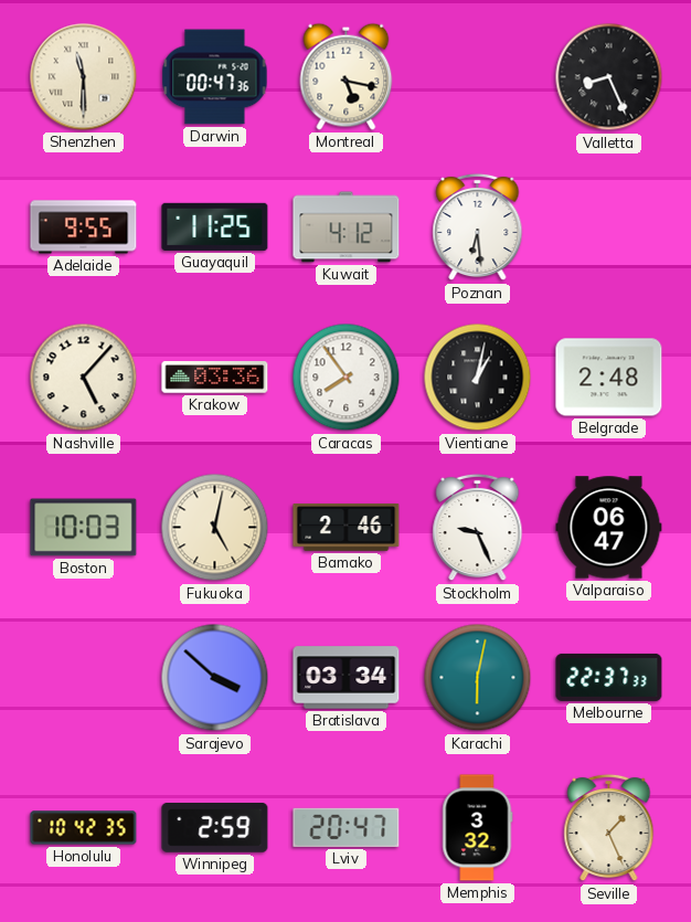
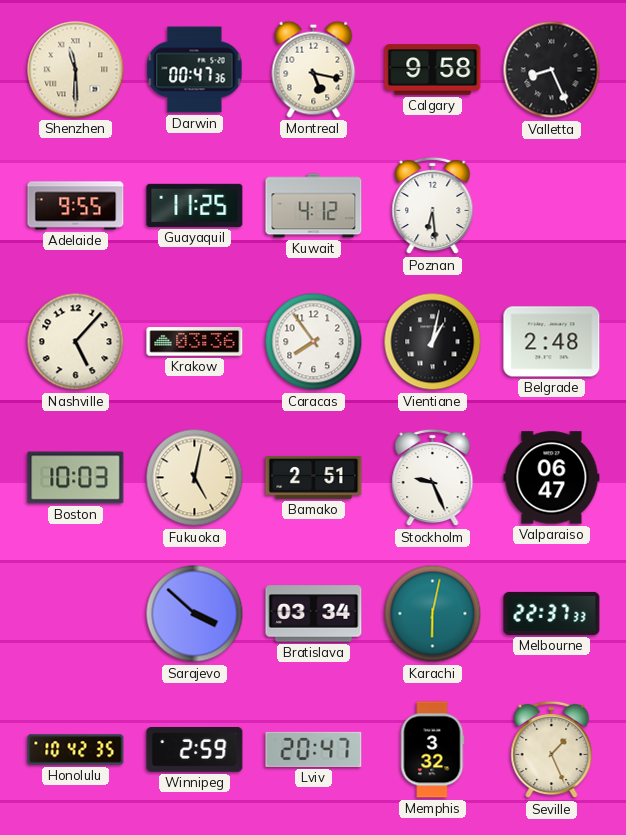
Calgary: none -> 9:58 (433, 70)
Bamako: 2:46 -> 2:51 (314, 477)
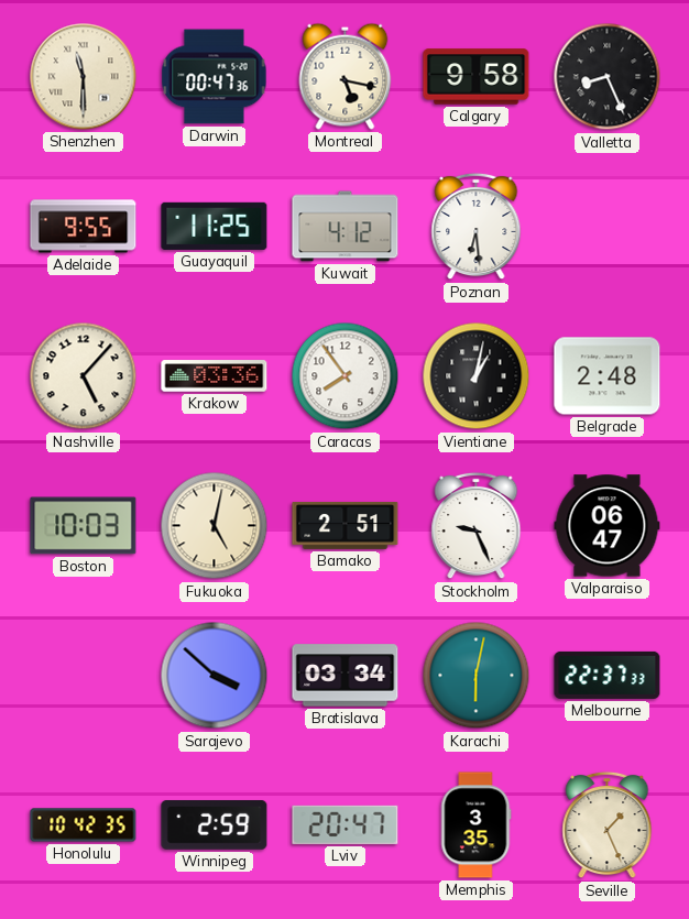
Memphis: 3:32 -> 3:35 (477, 825)
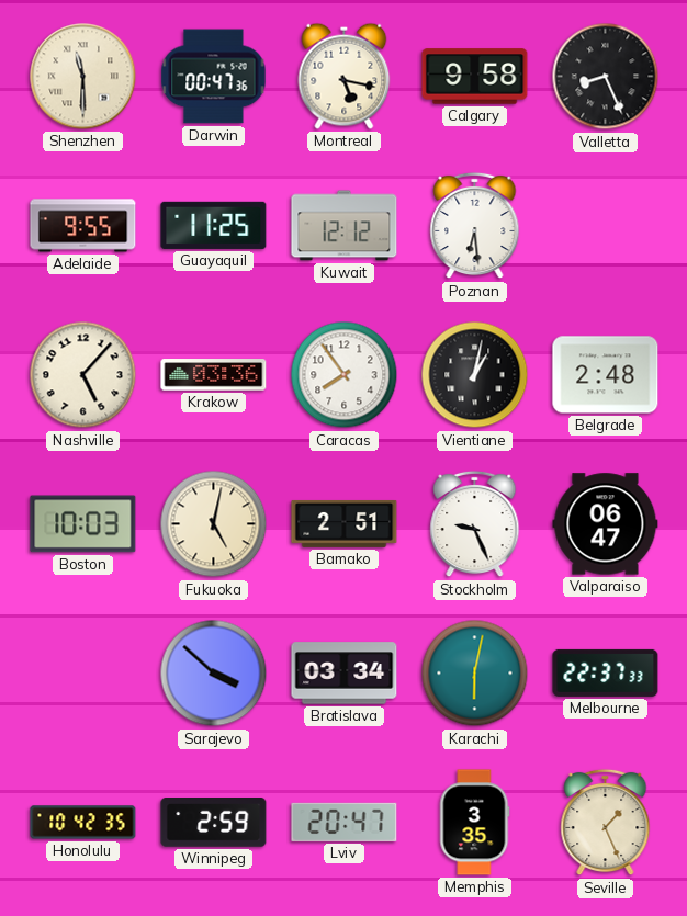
Kuwait: 4:12 -> 12:12 (345, 226)
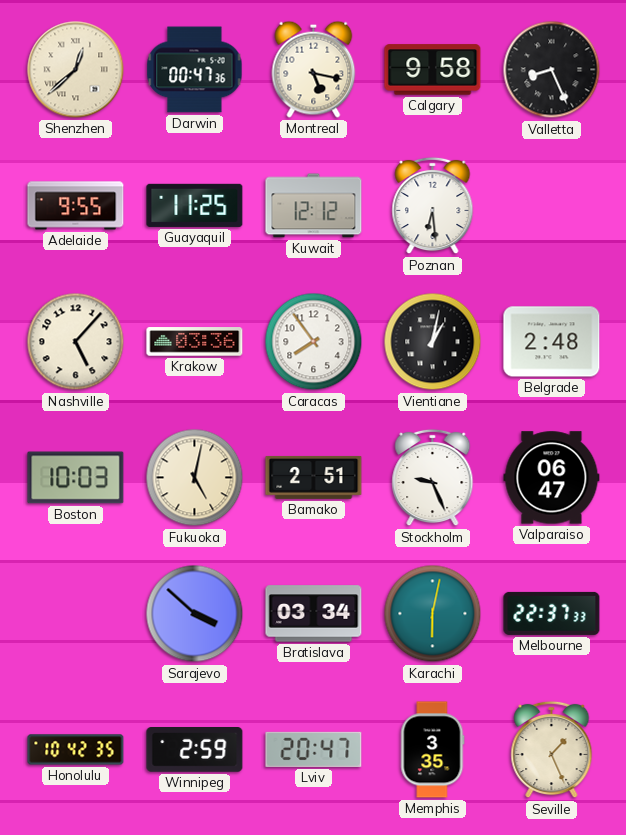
Shenzhen: 11:30 -> 12:38 (76, 70)
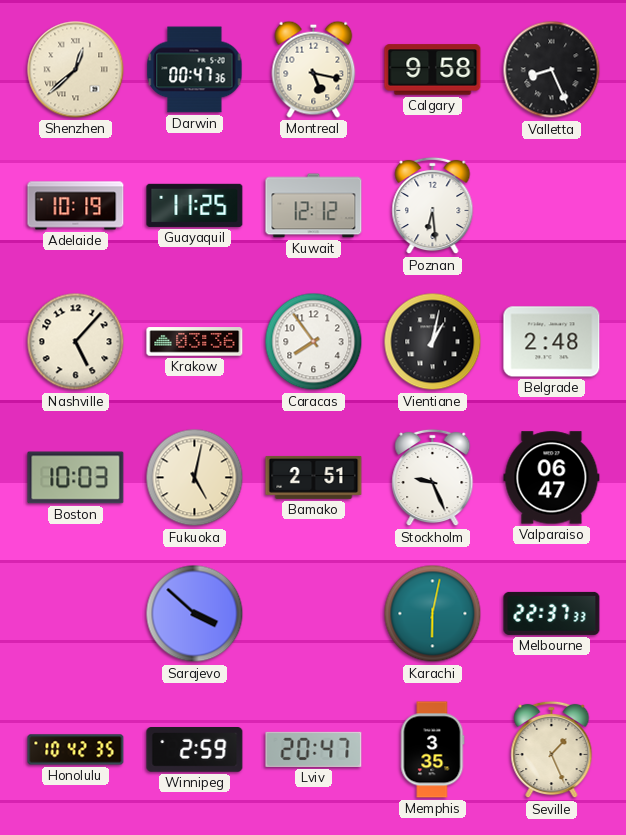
Adelaide: 9:55 -> 10:19 (76, 206)
Bratislava: 03:34 -> none (314, 614)
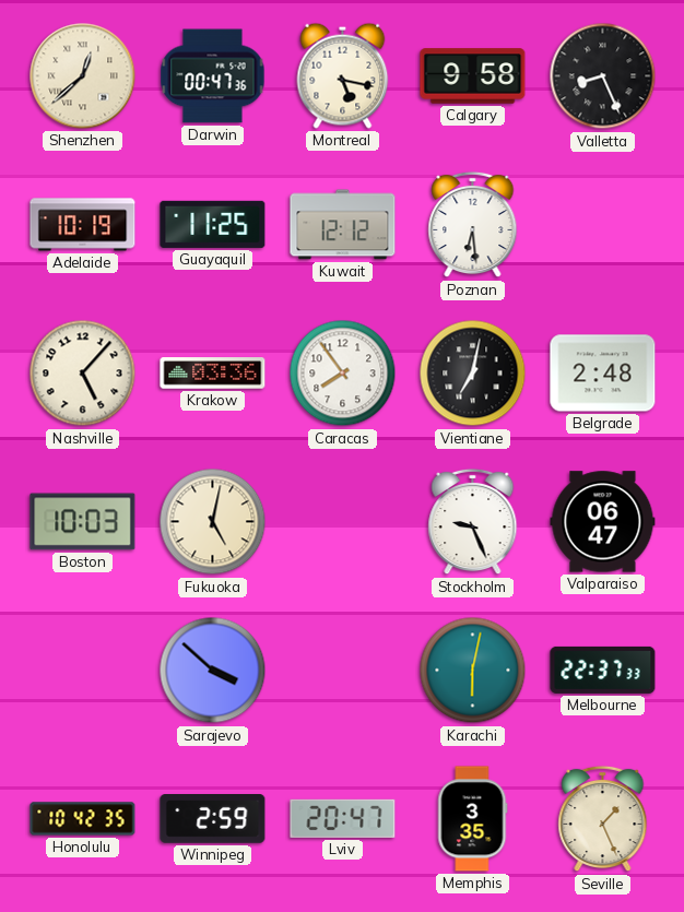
Vientiane: 1:02 -> 7:02 (473, 374)
Bamako: 2:51 -> none (314, 477)
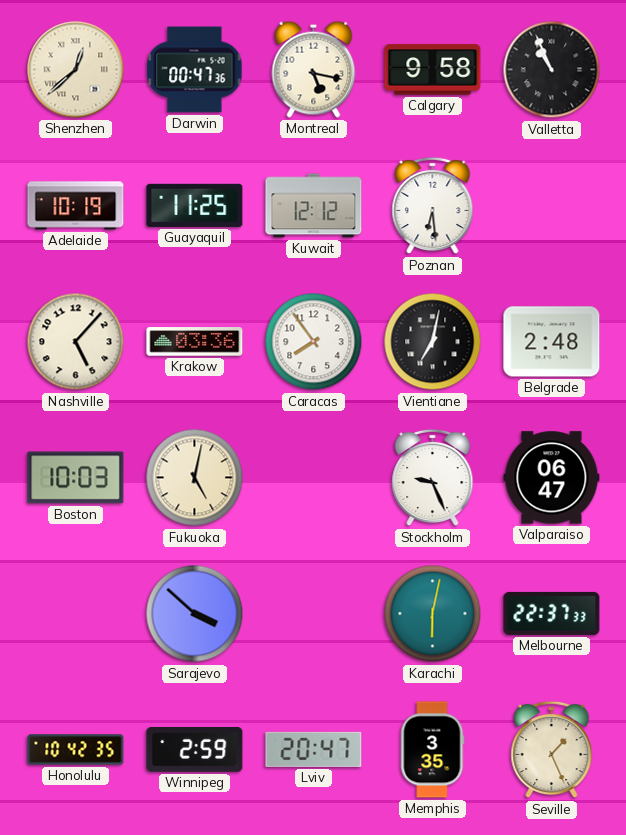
Valletta: 8:26 -> 10:56 (552, 70)
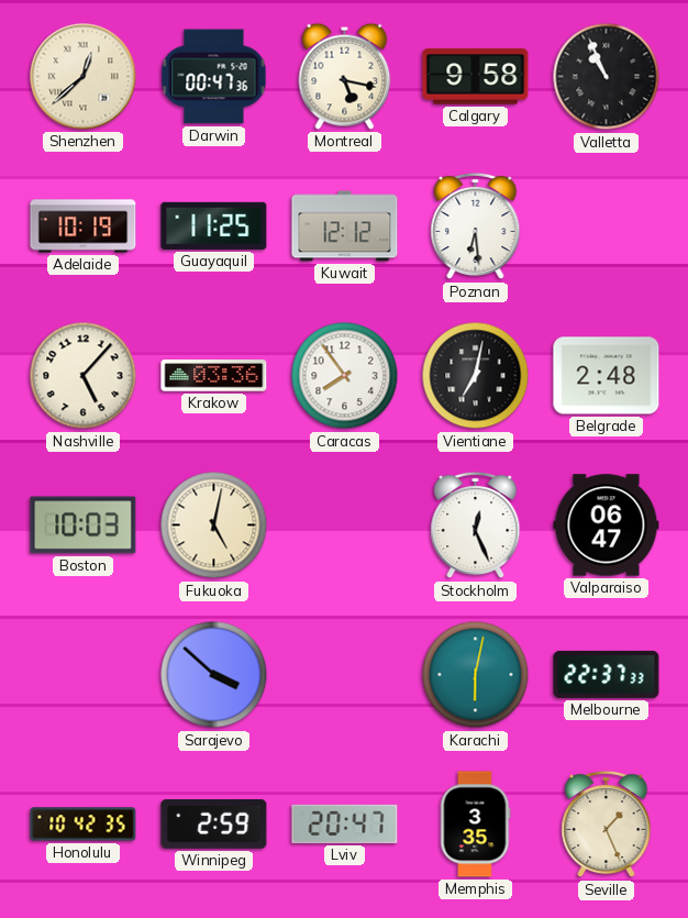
Stockholm: 9:26 -> 12:26 (476, 526)
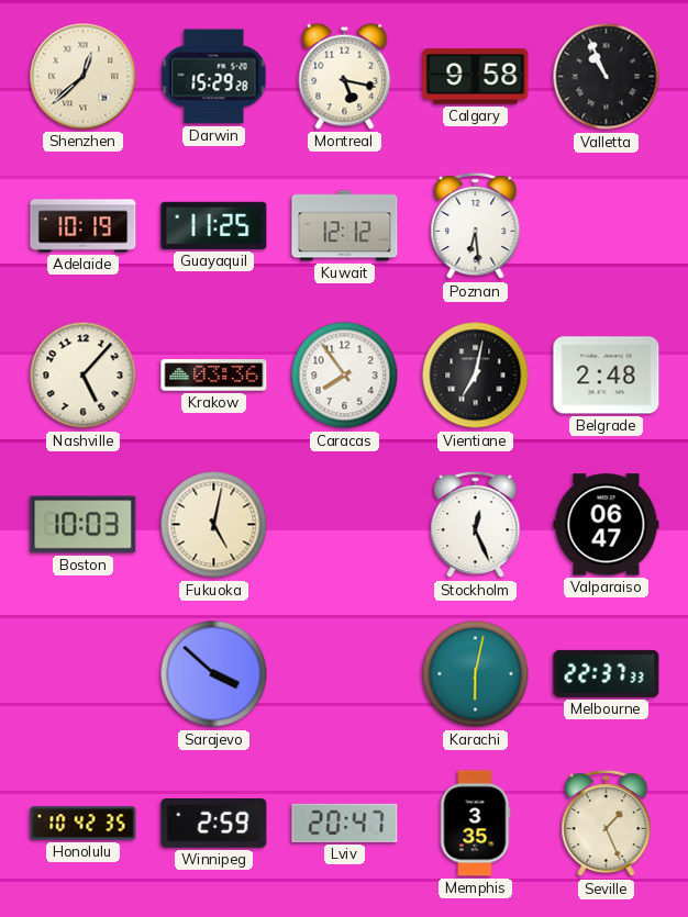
Darwin: 00:47 -> 15:29 (214, 77)
